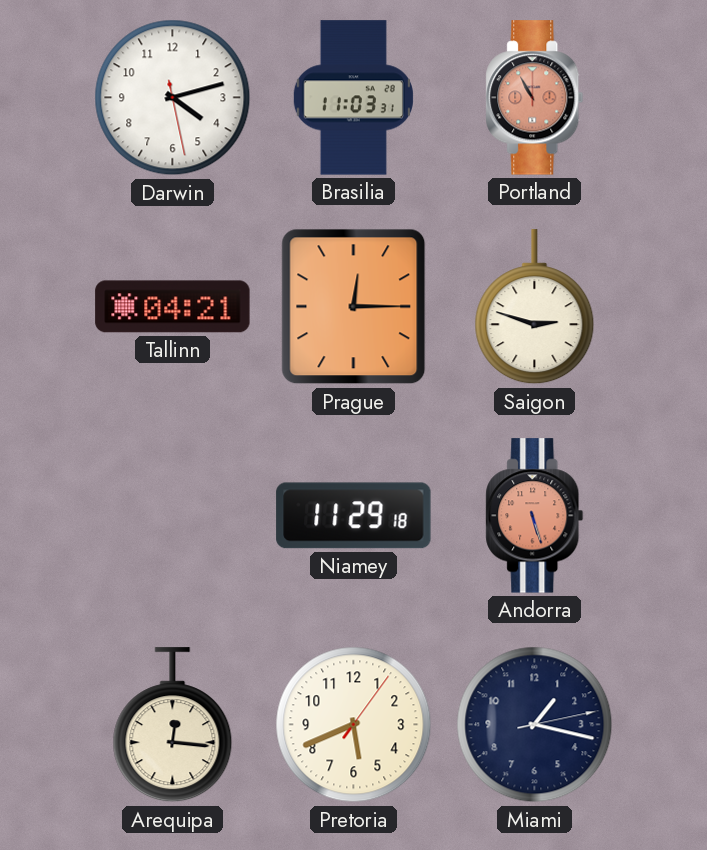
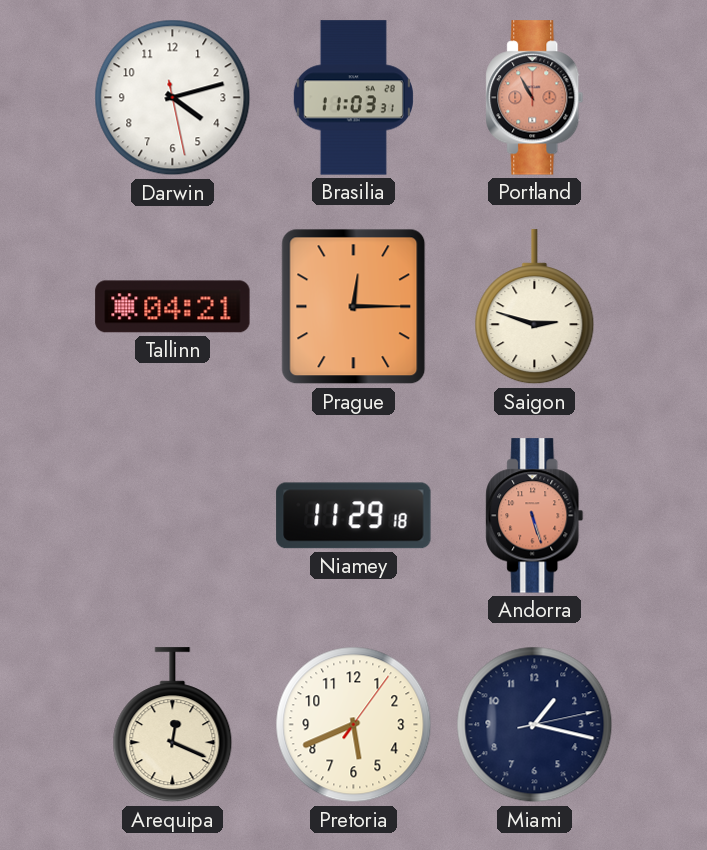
Arequipa: 12:16 -> 12:19 (173, 725)
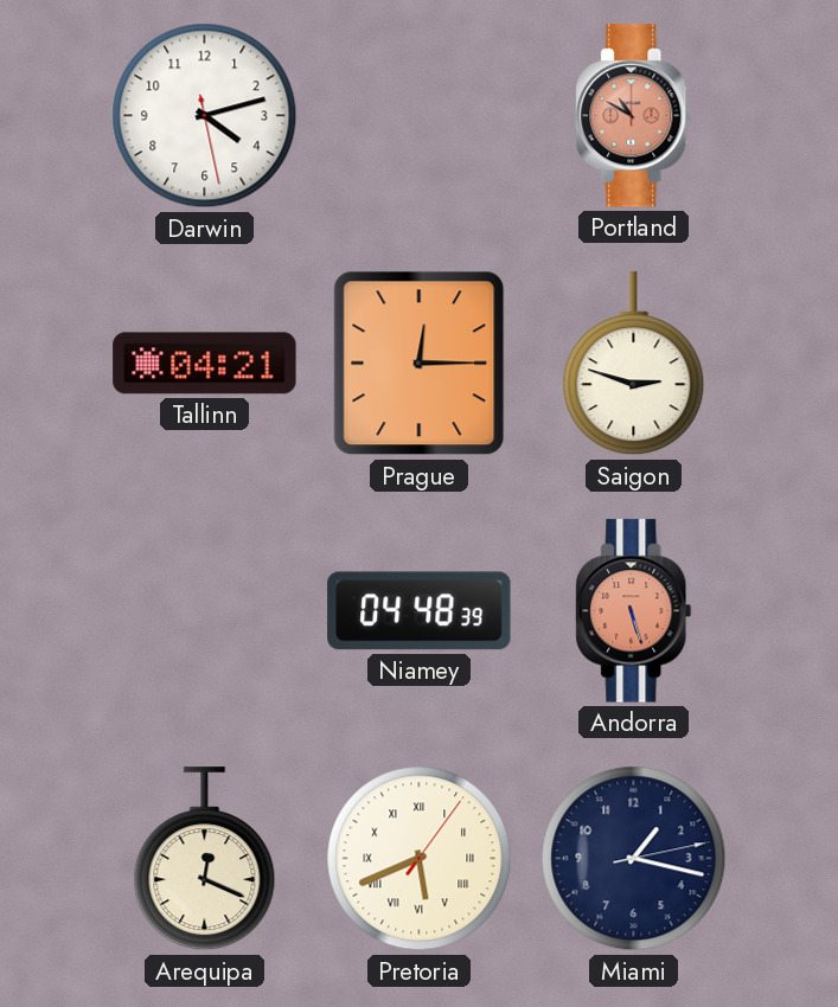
Brasilia: 11:03 -> none (353, 98)
Portland: 10:55 -> 10:50 (634, 116)
Niamey: 11:29 -> 04:48 (420, 611)
Pretoria numerals: Arabic -> Roman (420, 859)
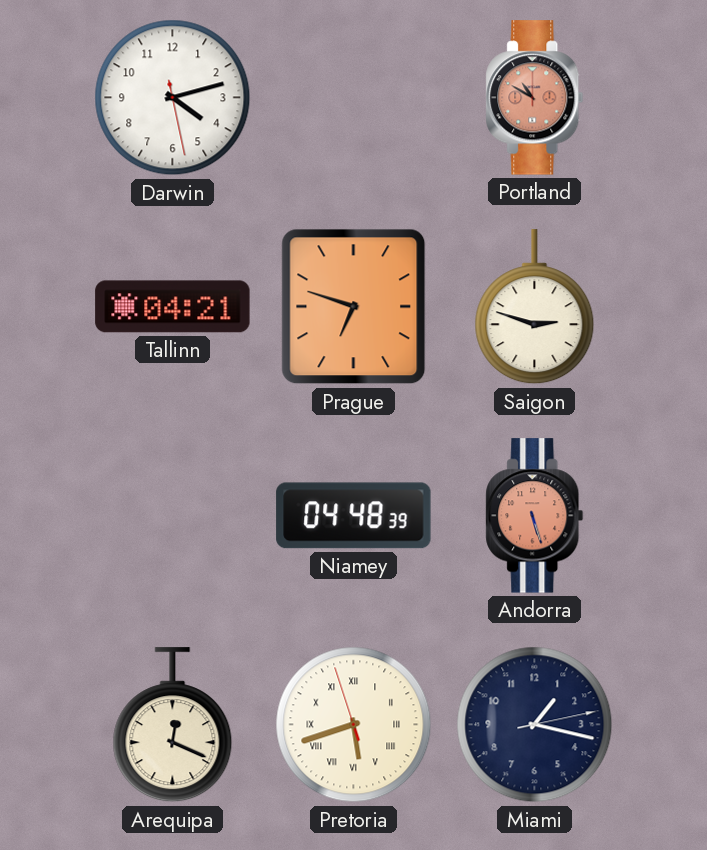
Prague: 12:15 -> 6:48 (354, 307)
Pretoria: 5:41:06 -> 5:41:57 (354, 725)
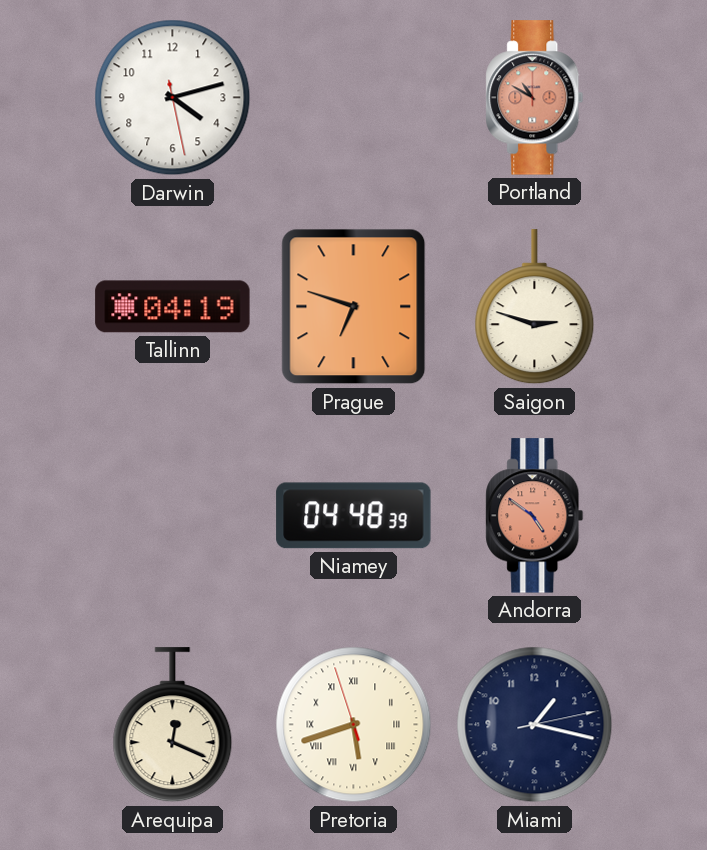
Tallinn: 04:21 -> 04:19 (173, 307)
Andorra: 5:27 -> 4:51 (535, 516)
